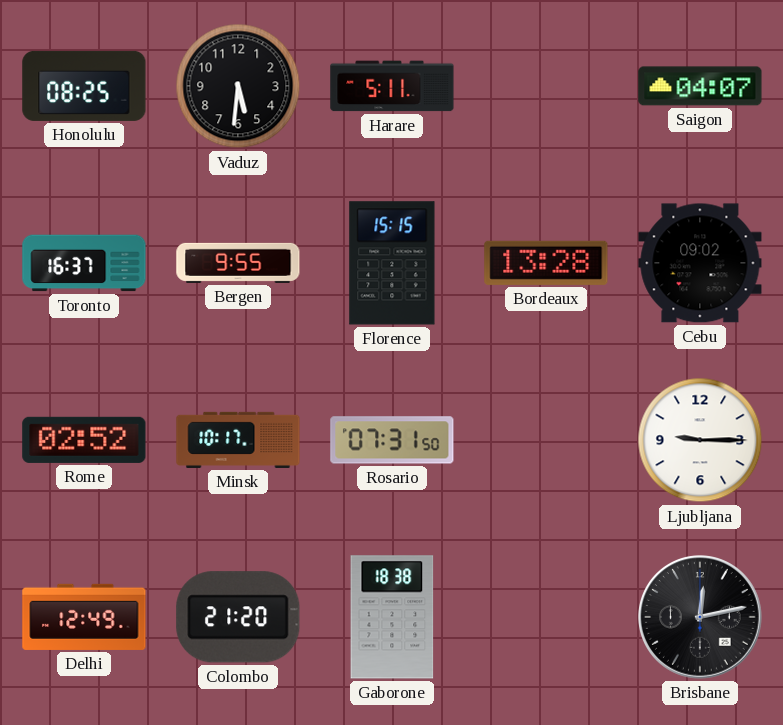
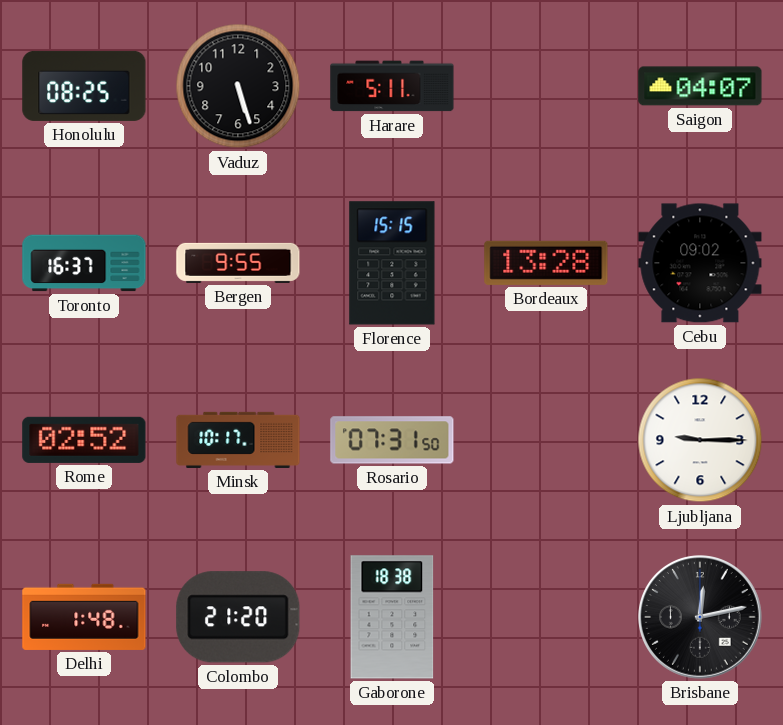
Vaduz: 5:31 -> 5:27 (238, 86)
Delhi: 12:49 -> 1:48 (84, 617)
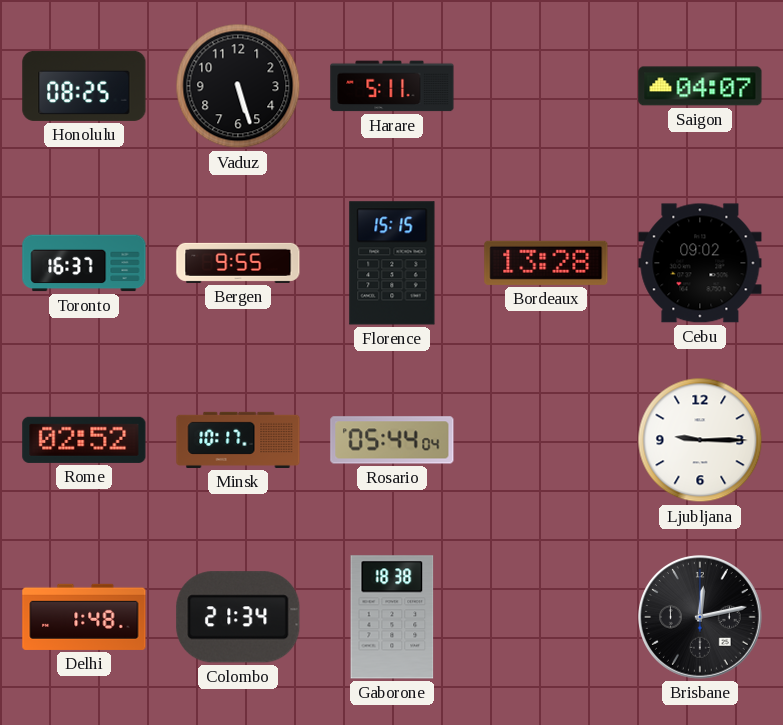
Rosario: 07:31 -> 05:44 (392, 440)
Colombo: 21:20 -> 21:34 (238, 617)
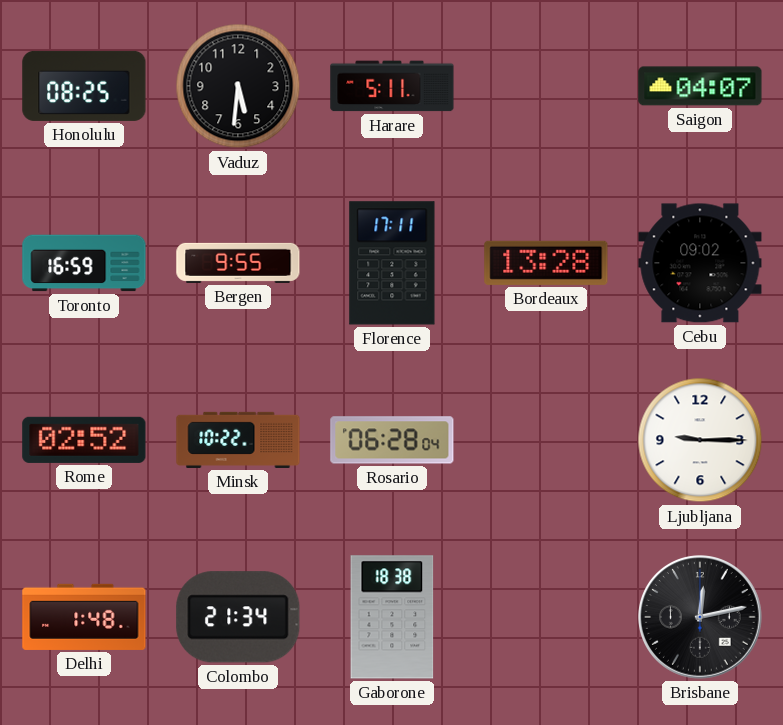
Vaduz: 5:27 -> 5:31 (238, 86)
Toronto: 16:37 -> 16:59 (84, 263)
Florence: 15:15 -> 17:11 (392, 263)
Minsk: 10:17 -> 10:22 (238, 440)
Rosario: 05:44 -> 06:28 (392, 440)
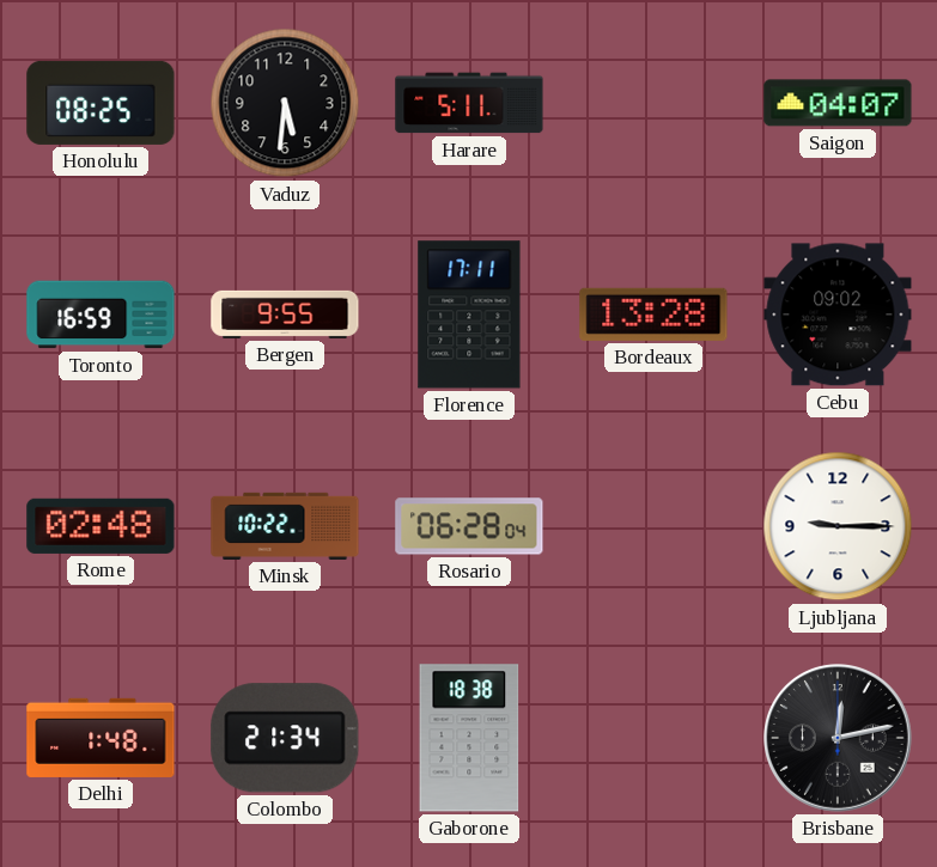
Rome: 02:52 -> 02:48 (101, 526)
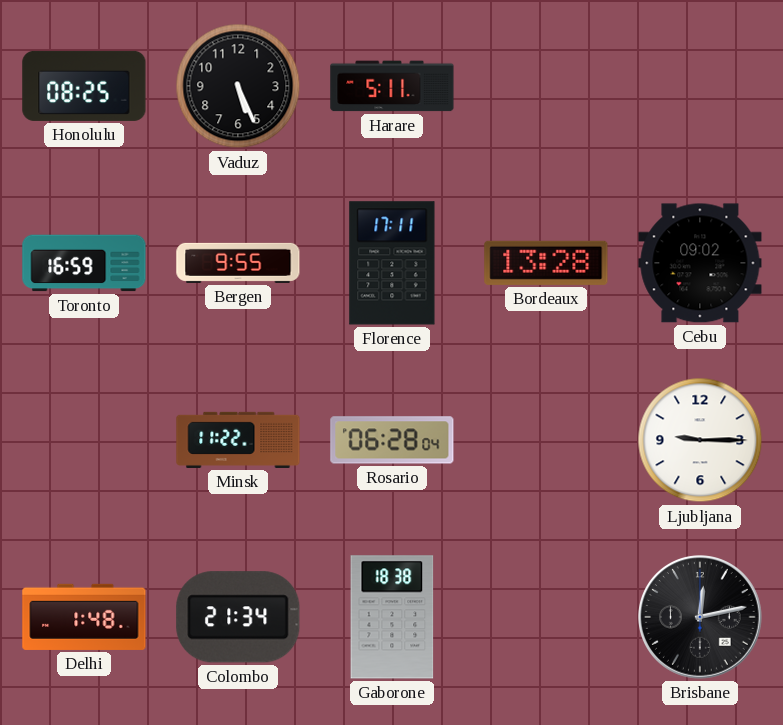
Vaduz: 5:31 -> 5:26 (238, 86)
Saigon: 04:07 -> none (838, 103)
Rome: 02:48 -> none (101, 526)
Minsk: 10:22 -> 11:22 (238, 440)
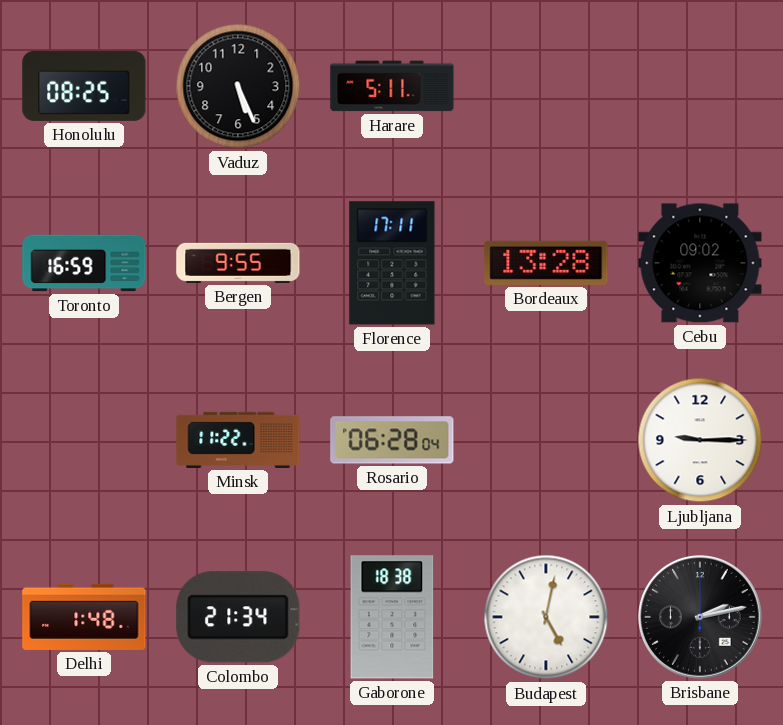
Budapest: none -> 5:02 (546, 617)
Brisbane: 12:13 -> 2:13 (701, 618)
